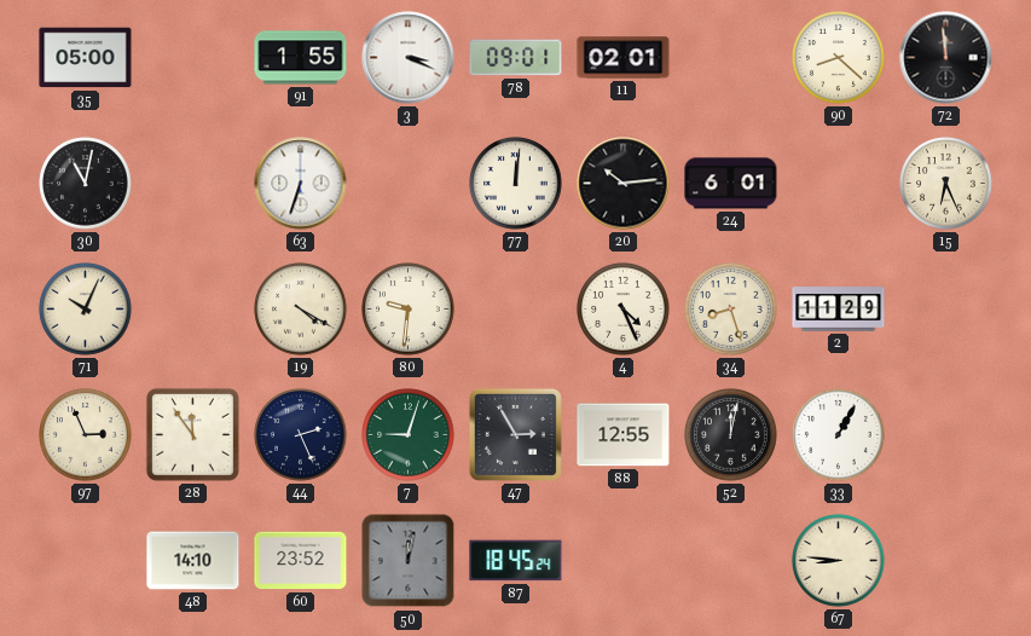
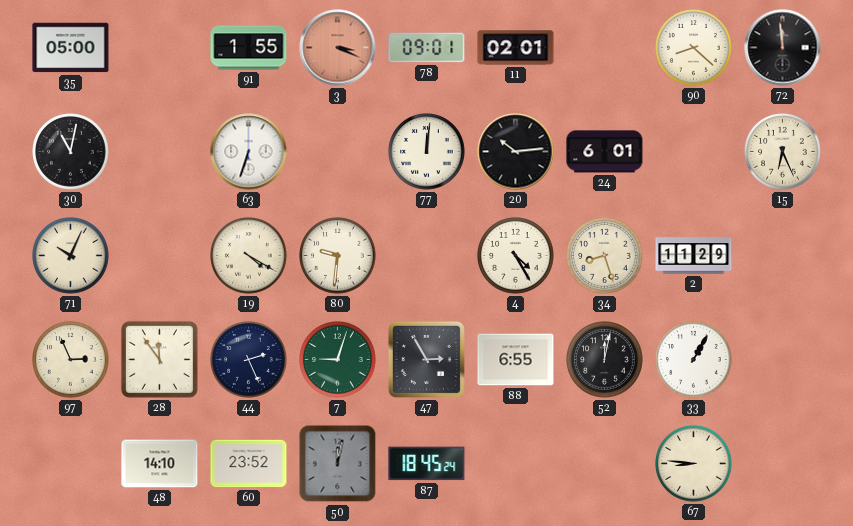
3 dial: white -> salmon (338, 48)
4: 4:26 -> 4:25 (516, 256)
88: 12:55 -> 6:55 (516, 360)
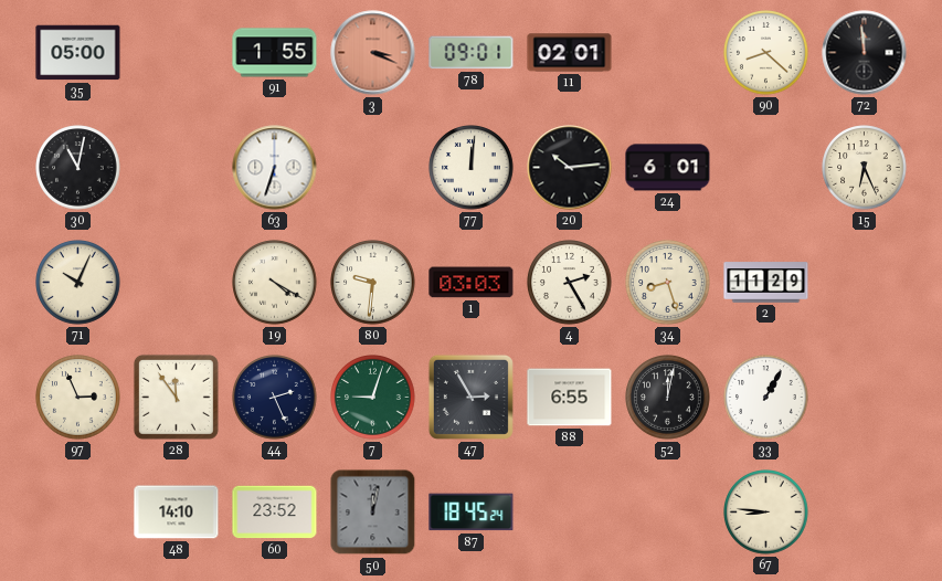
1: none -> 03:03 (472, 283)
4: 4:25 -> 2:25 (570, 283)
